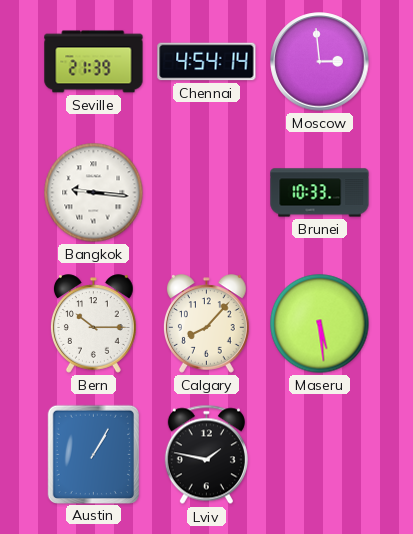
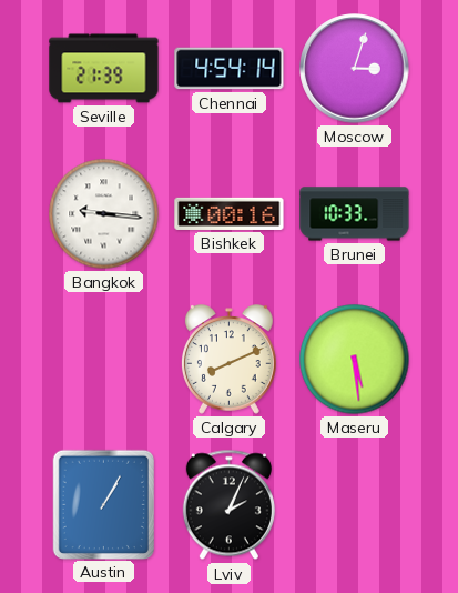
Moscow: 2:59 -> 3:03 (355, 69)
Bishkek: none -> 00:16 (230, 213)
Bern: 10:15 -> none (93, 324)
Calgary: 8:07 -> 8:11 (228, 360)
Lviv: 1:47 -> 2:04 (228, 505)
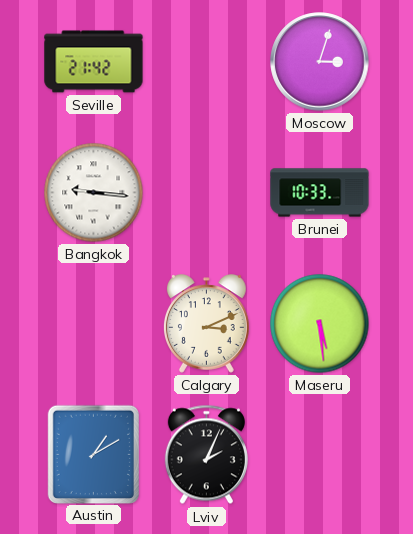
Seville: 21:39 -> 21:42 (94, 62)
Chennai: 4:54 -> none (230, 69)
Bishkek: 00:16 -> none (230, 213)
Calgary: 8:11 -> 3:11 (206, 324)
Austin: 1:05 -> 1:10 (93, 454)
